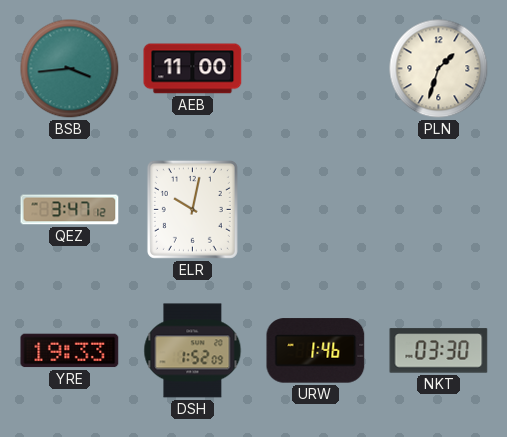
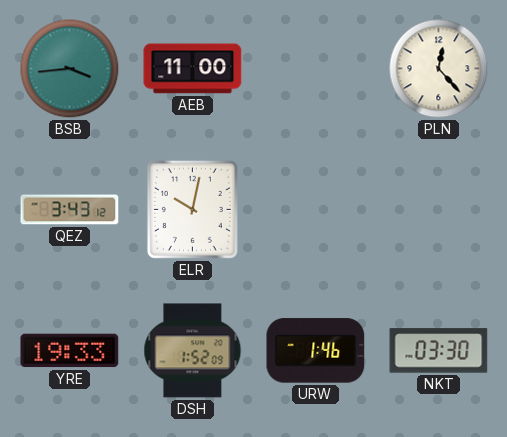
PLN: 1:33 -> 12:23 (439, 69)
QEZ: 3:47 -> 3:43 (70, 210)
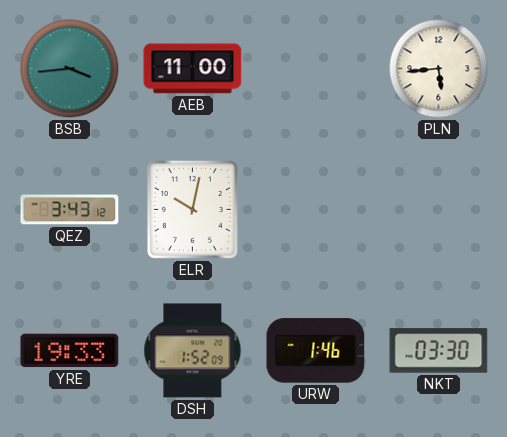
PLN: 12:23 -> 5:44 (439, 69)
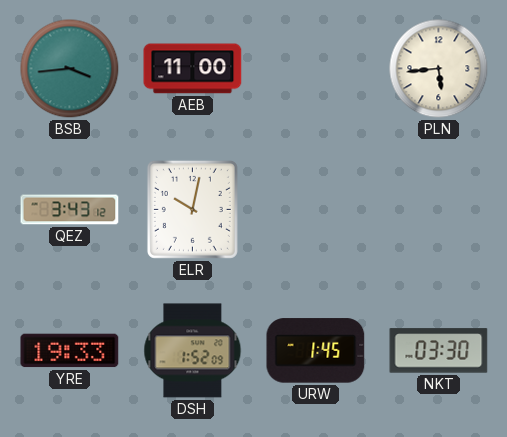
URW: 1:46 -> 1:45 (316, 351)
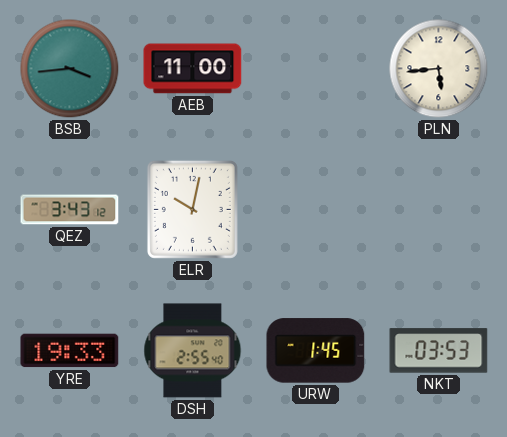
DSH: 1:52 -> 2:55 (193, 351)
NKT: 03:30 -> 03:53 (439, 351)
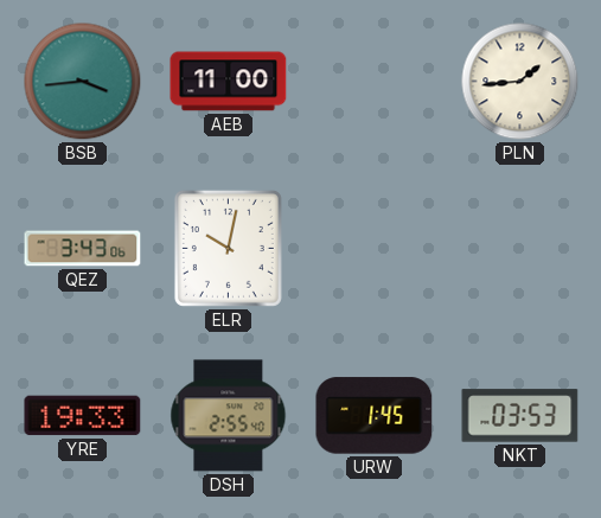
PLN: 5:44 -> 1:44 (520, 82)
QEZ: 3:43:12 -> 3:43:06 (83, 249)
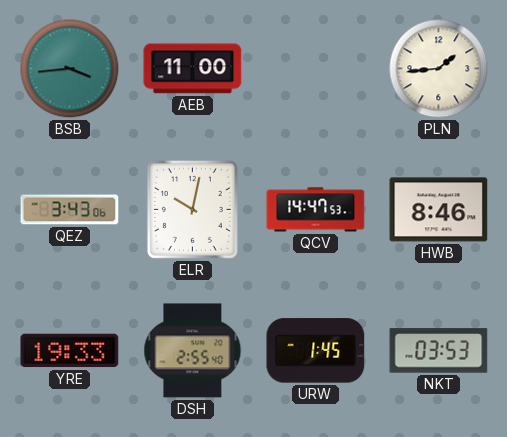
QCV: none -> 14:47 (316, 210)
HWB: none -> 8:46 (439, 210)
